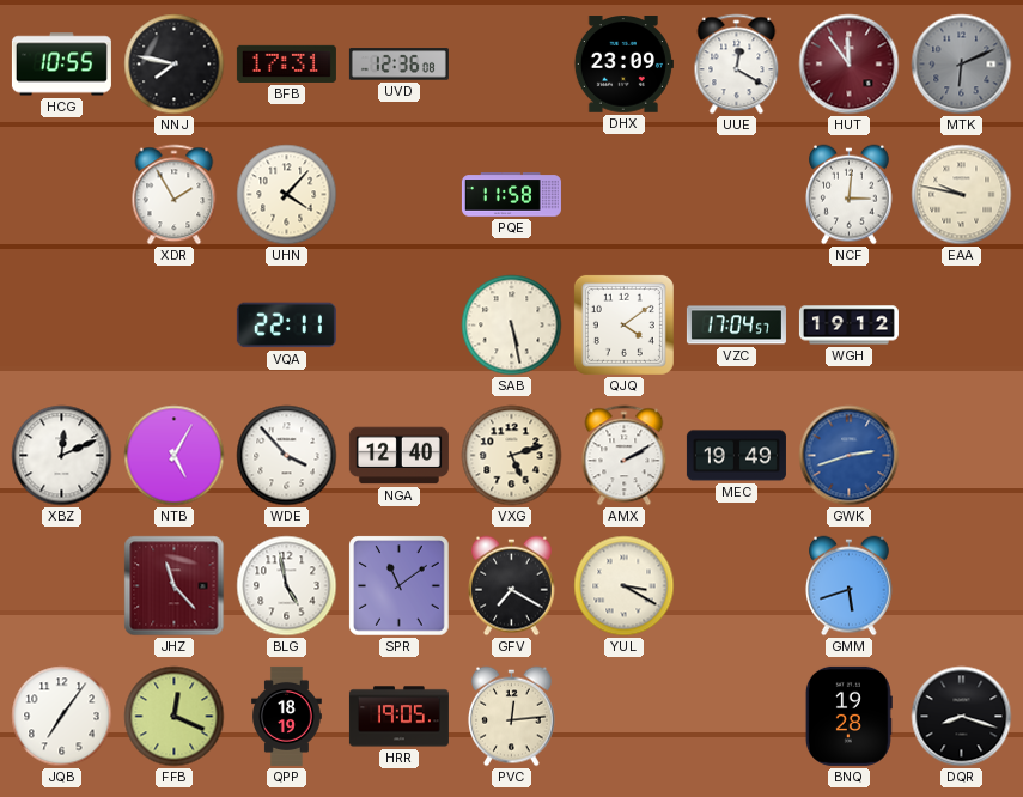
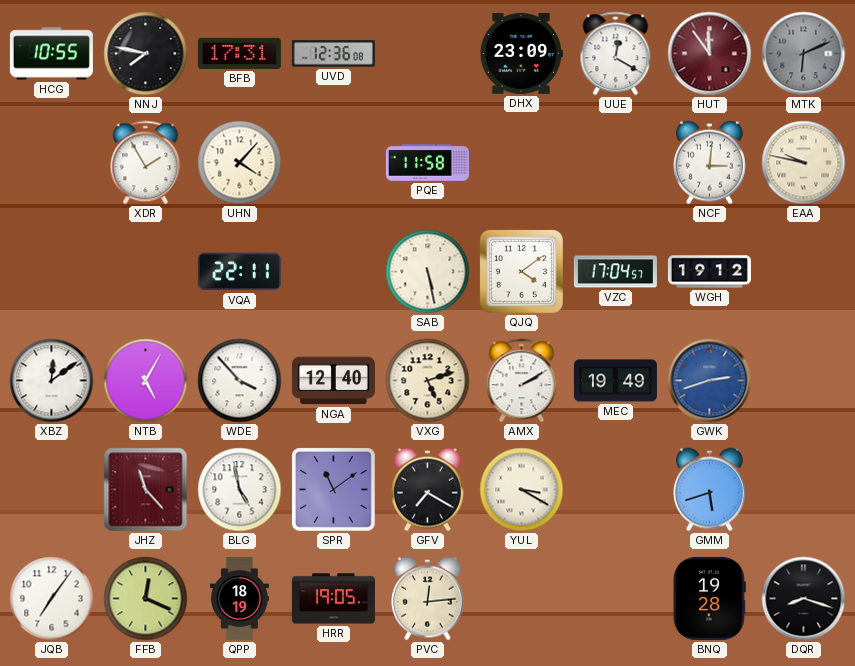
XBZ: 12:11 -> 12:09 (52, 381)
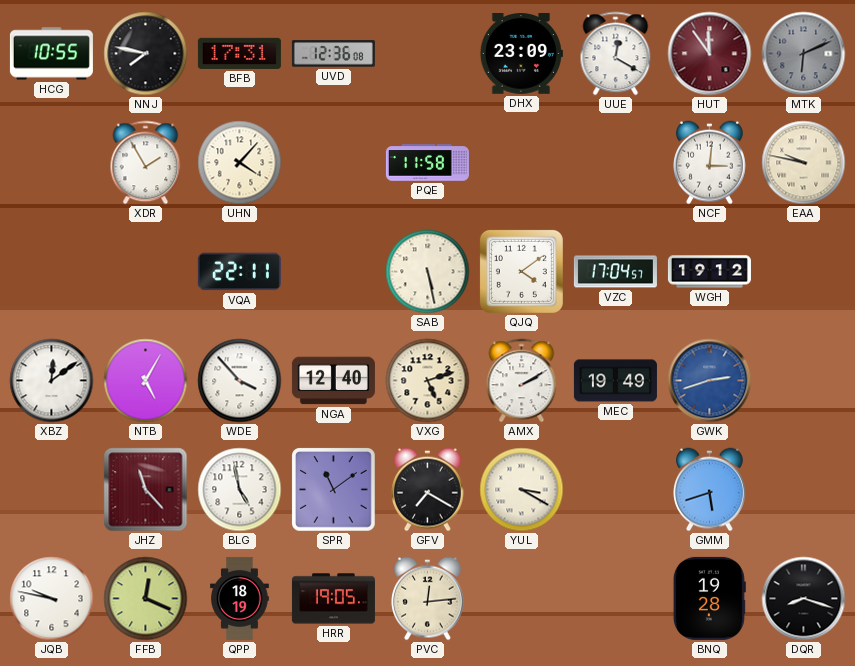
JQB: 7:06 -> 9:47 (52, 599)
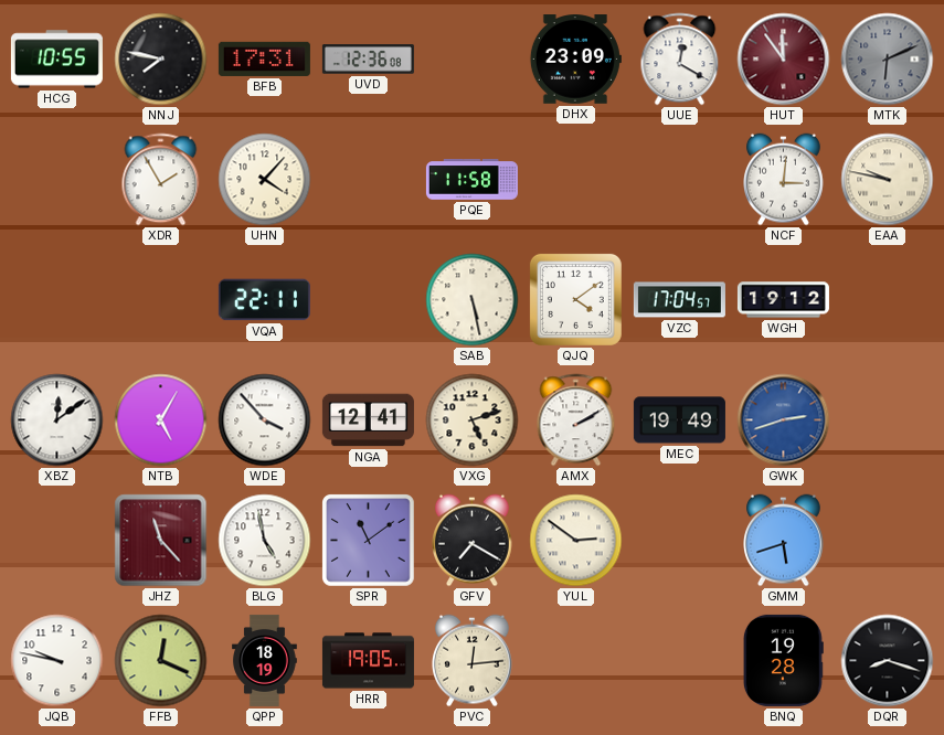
NGA: 12:40 -> 12:41 (368, 420)
YUL: 3:20 -> 2:51 (576, 541)
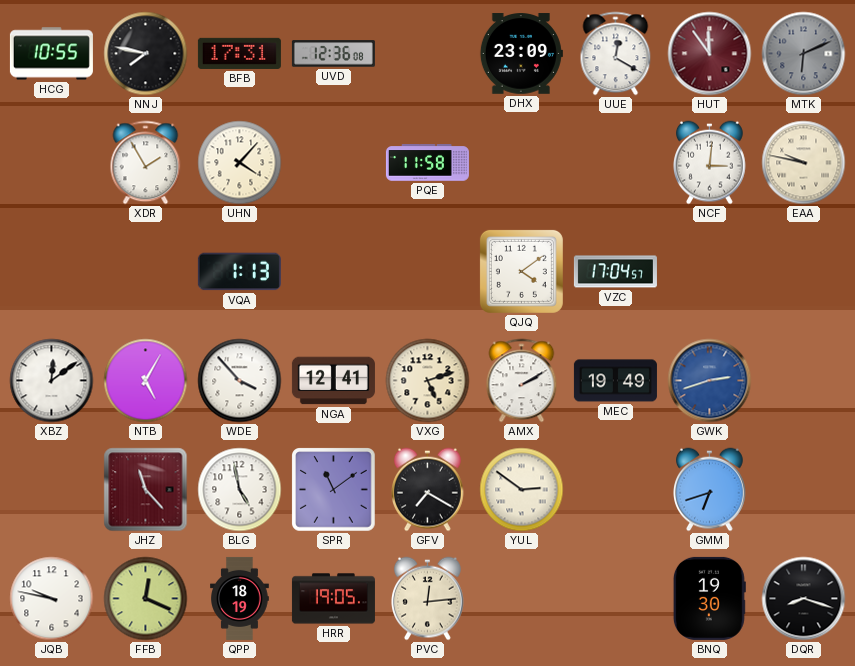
VQA: 22:11 -> 1:13 (239, 272)
SAB: 5:28 -> none (473, 300)
WGH: 19:12 -> none (783, 300)
GMM: 5:42 -> 6:42 (710, 490)
BNQ: 19:28 -> 19:30 (709, 598)
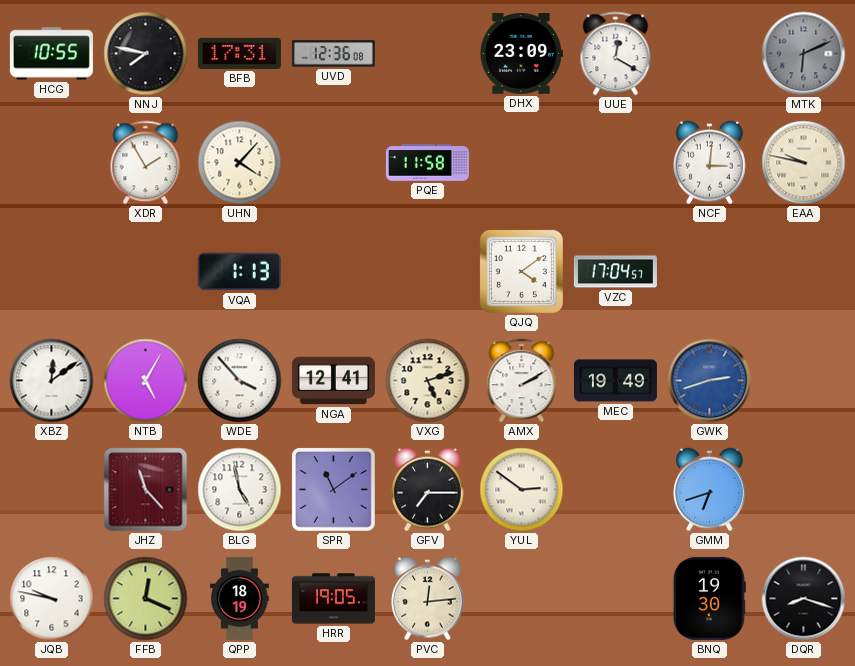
HUT: 11:54 -> none (710, 54)
GFV: 7:20 -> 7:15 (428, 490)
